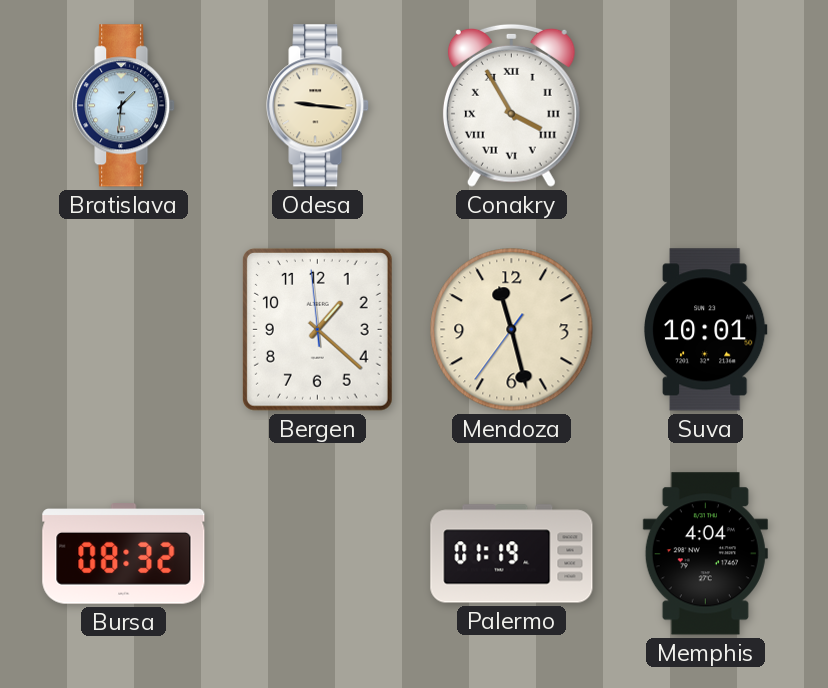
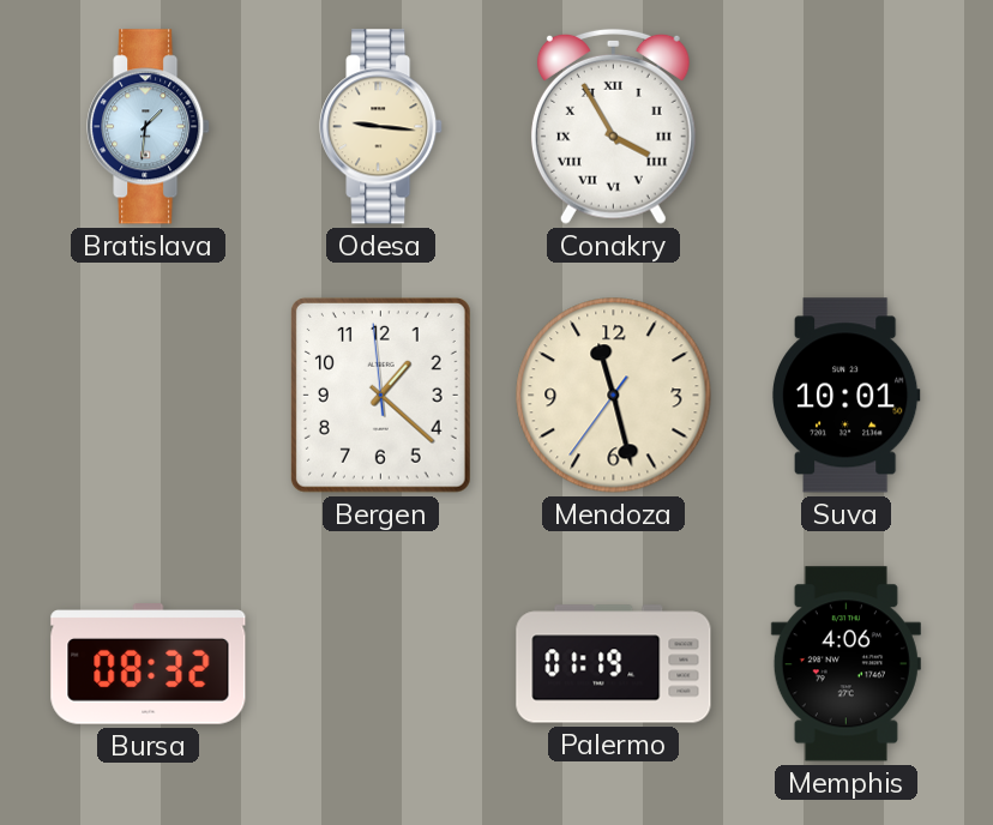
Memphis: 4:04 -> 4:06 (845, 664)
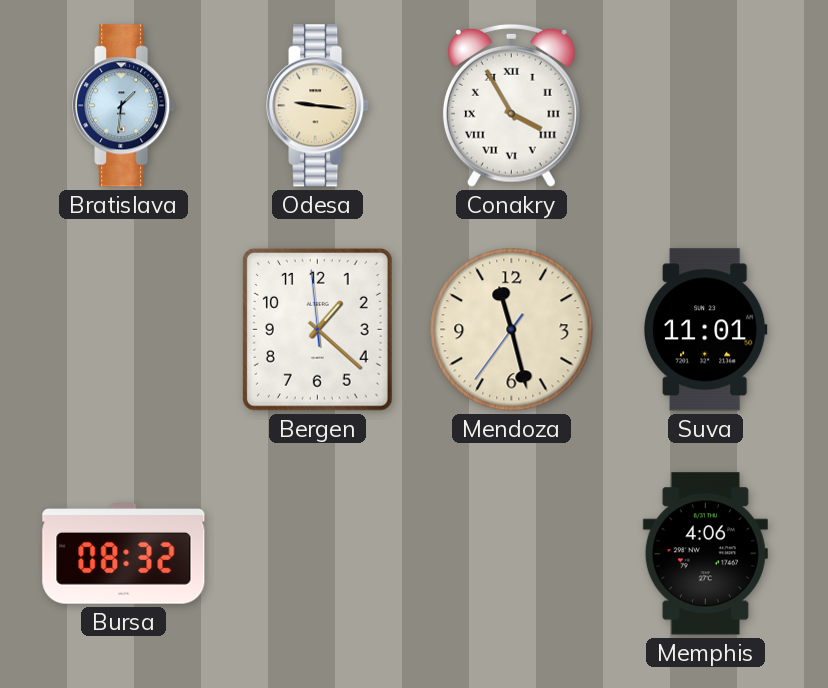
Suva: 10:01 -> 11:01 (705, 330)
Palermo: 01:19 -> none (614, 664)
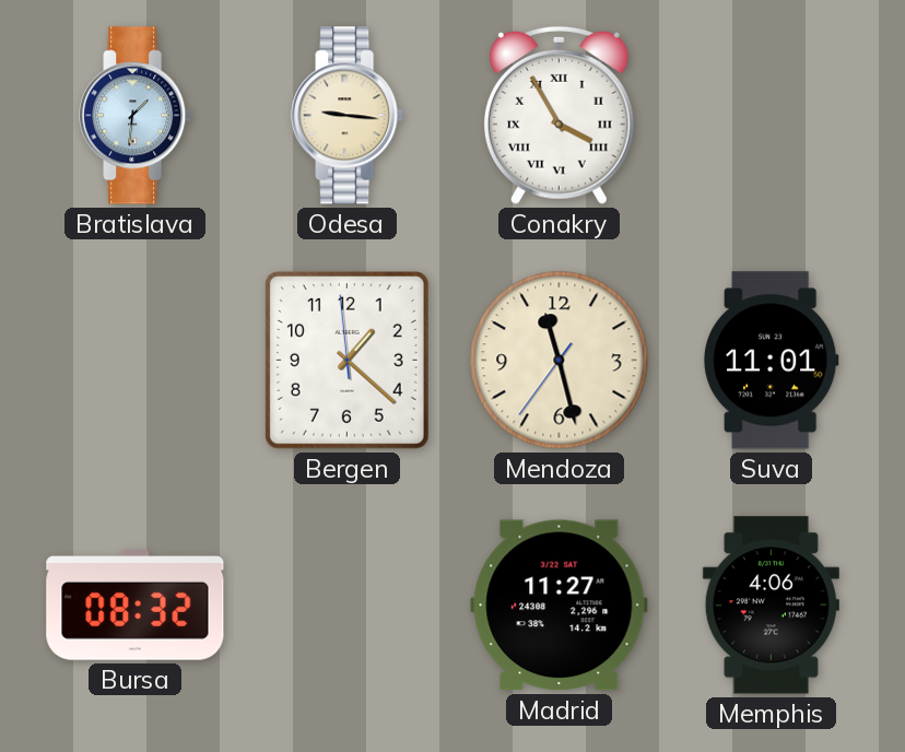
Madrid: none -> 11:27 (560, 606)
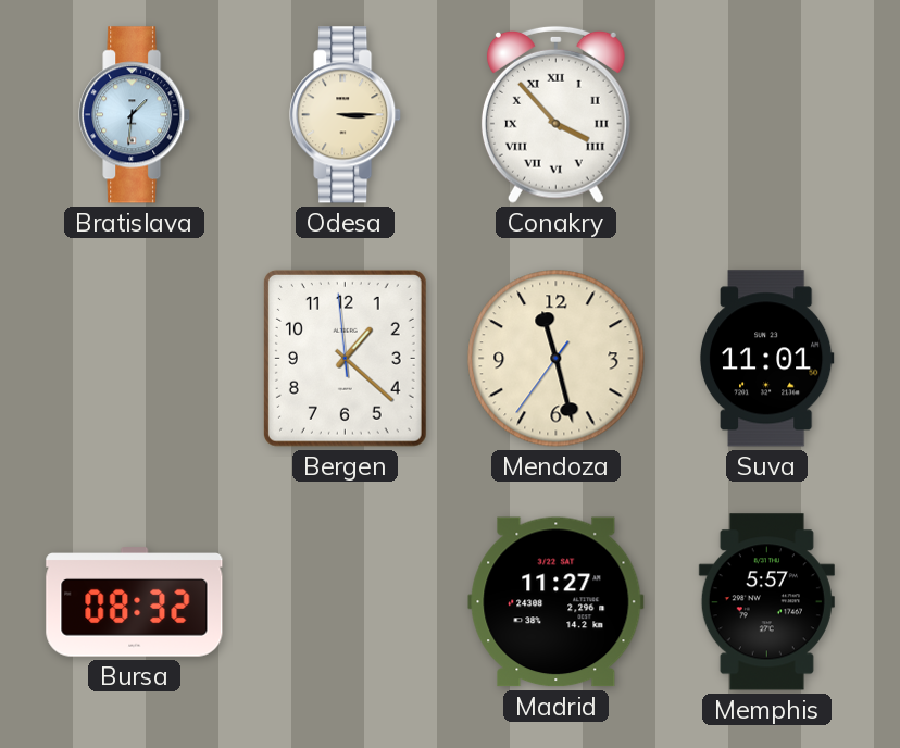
Odesa: 9:16 -> 3:15 (346, 115)
Conakry: 3:55 -> 3:53 (555, 114)
Memphis: 4:06 -> 5:57 (766, 602)
